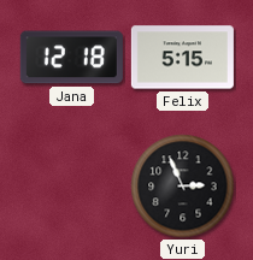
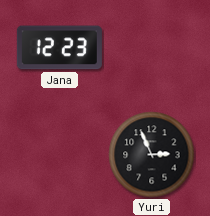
Jana: 12:18 -> 12:23 (59, 48)
Felix: 5:15 -> none (182, 58)
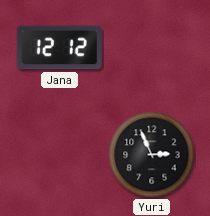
Jana: 12:23 -> 12:12 (59, 48)
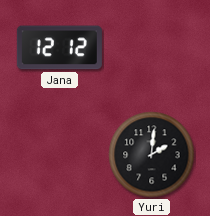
Yuri: 2:56 -> 2:01 (152, 155)
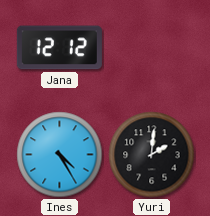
Ines: none -> 4:25 (60, 155)
